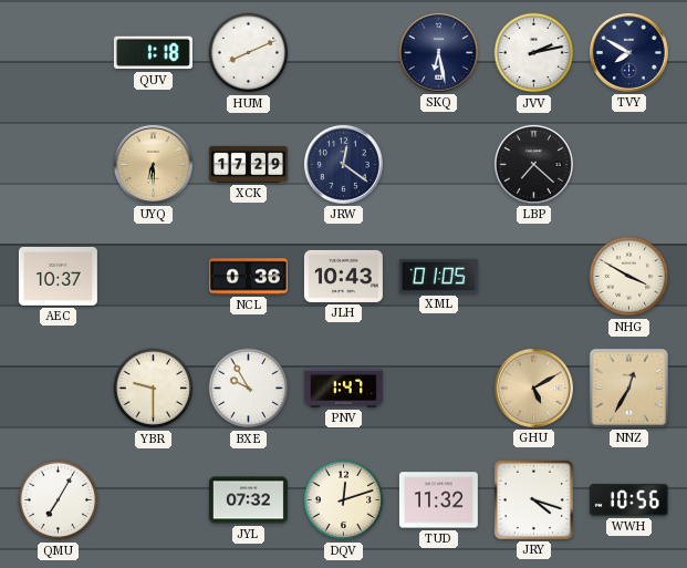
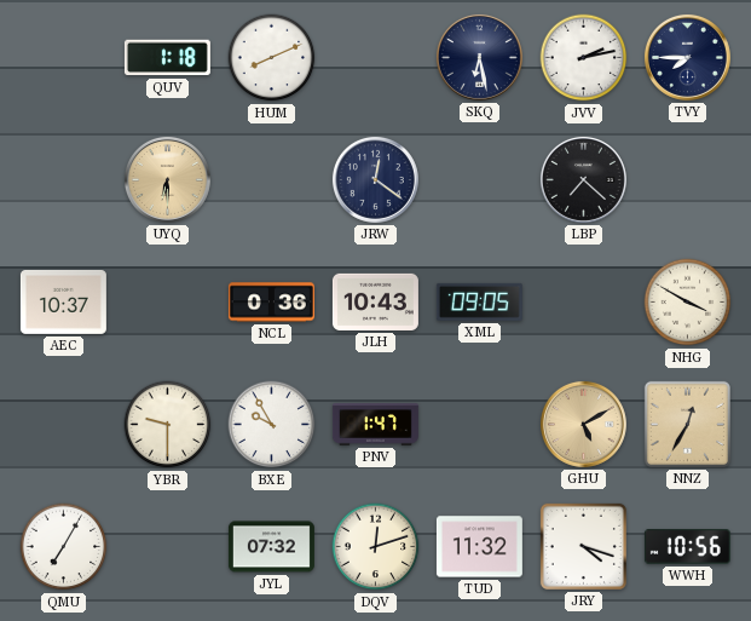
TVY: 7:50 -> 7:45 (687, 57)
XCK: 17:29 -> none (248, 164)
XML: 01:05 -> 09:05 (479, 301)
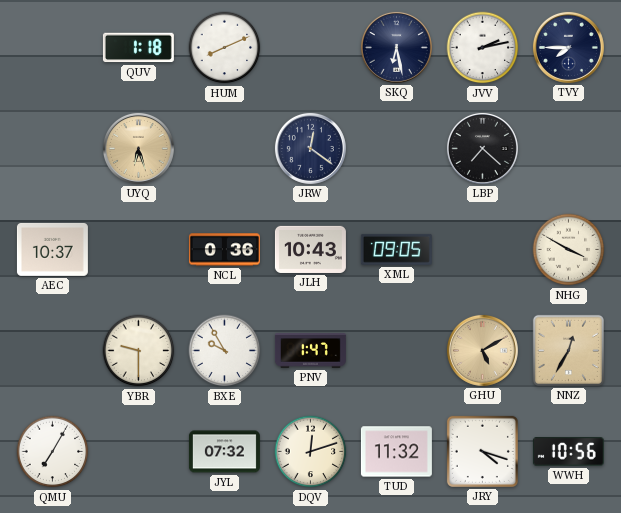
UYQ: 6:30 -> 6:27 (138, 148)
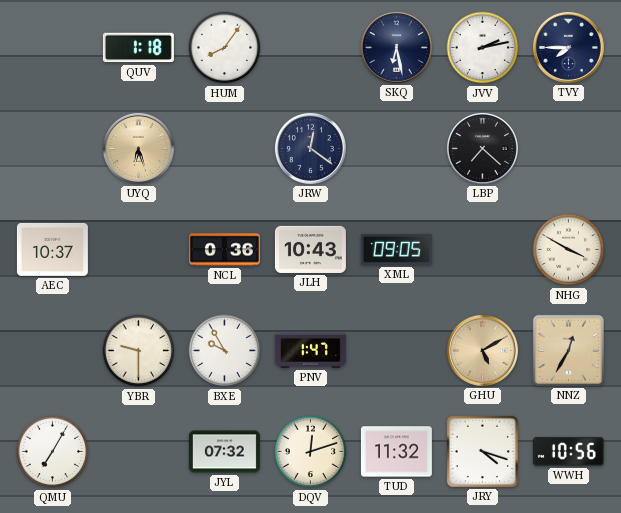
HUM: 8:11 -> 8:06 (225, 48)
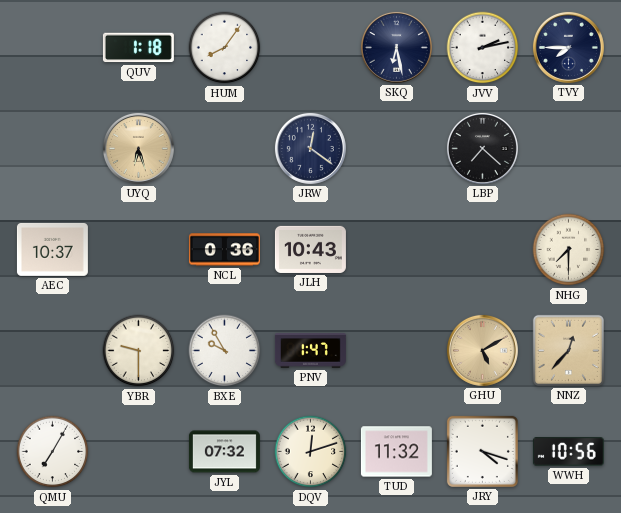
XML: 09:05 -> none (396, 249)
NHG: 3:50 -> 7:30 (569, 250)
NNZ: 12:35 -> 12:37 (568, 350)
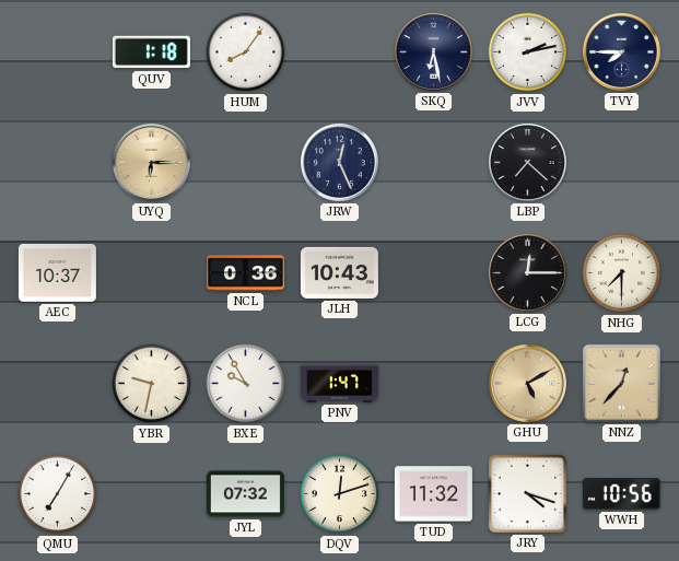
UYQ: 6:27 -> 6:15 (151, 162)
JRW: 12:21 -> 12:26 (339, 162)
LCG: none -> 12:15 (527, 272)
YBR: 9:30 -> 9:32 (152, 384)
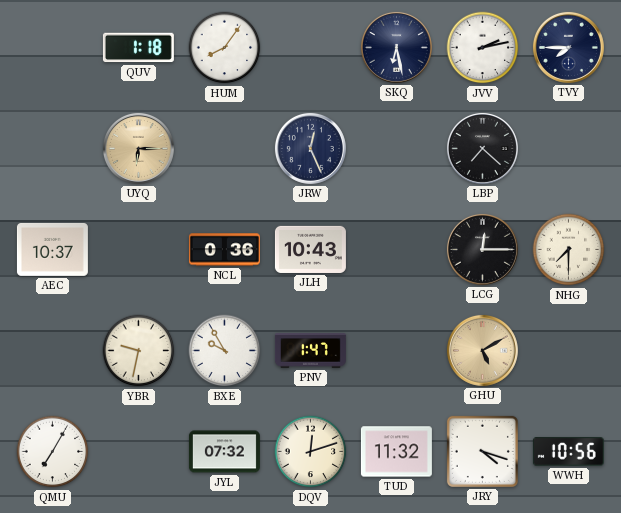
NNZ: 12:37 -> none (621, 383)
